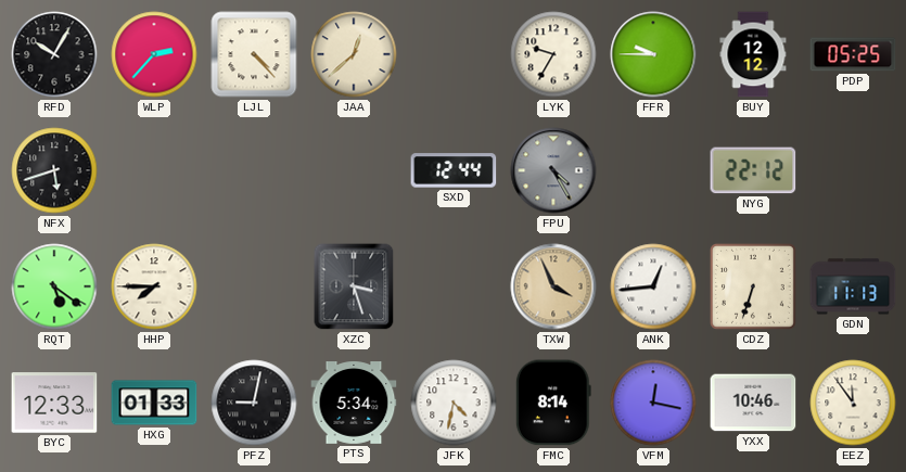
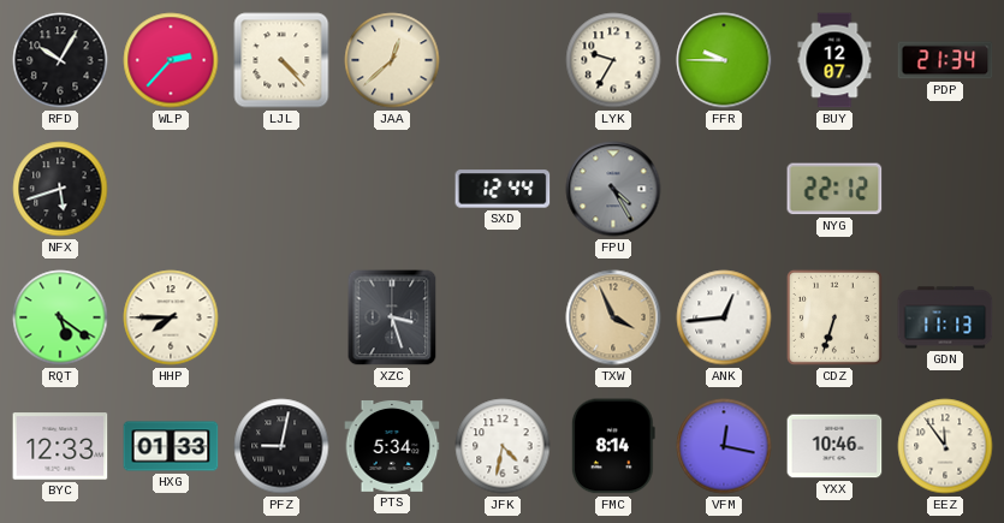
BUY: 12:12 -> 12:07 (834, 60)
PDP: 05:25 -> 21:34 (945, 60)
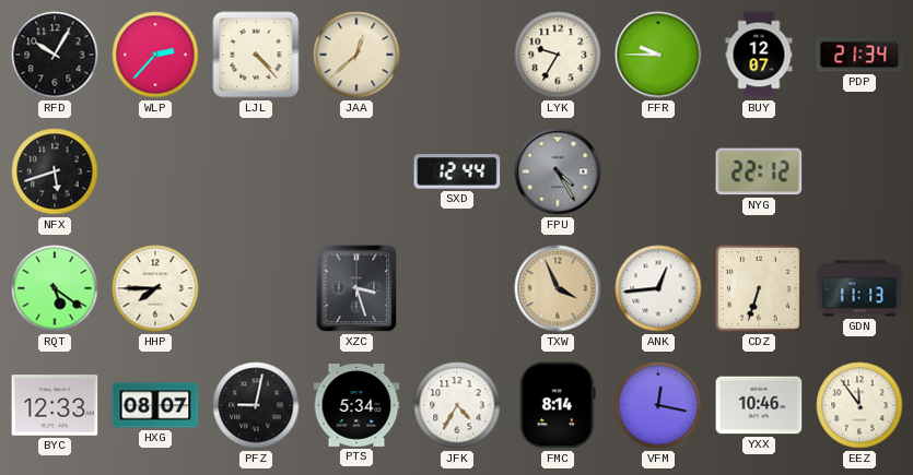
HXG: 01:33 -> 08:07 (155, 405)
JFK: 4:32 -> 4:35 (457, 405)
